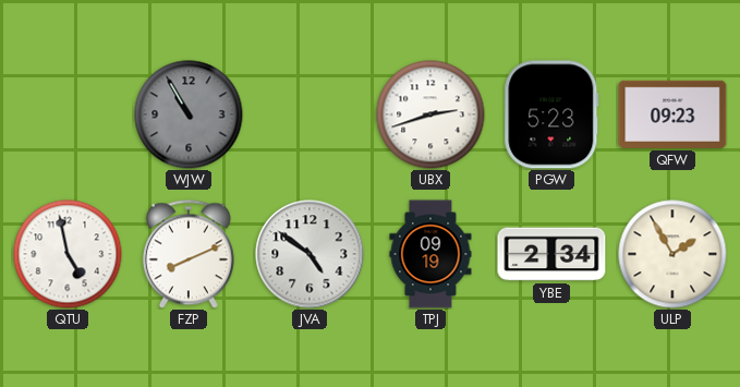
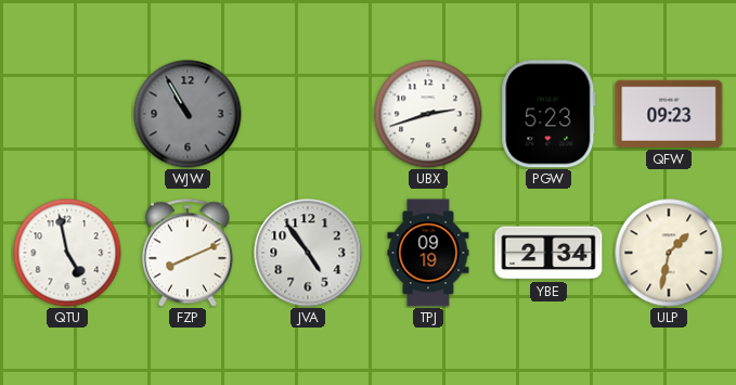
JVA: 4:51 -> 4:54 (308, 253)
ULP: 1:55 -> 1:32 (669, 253)
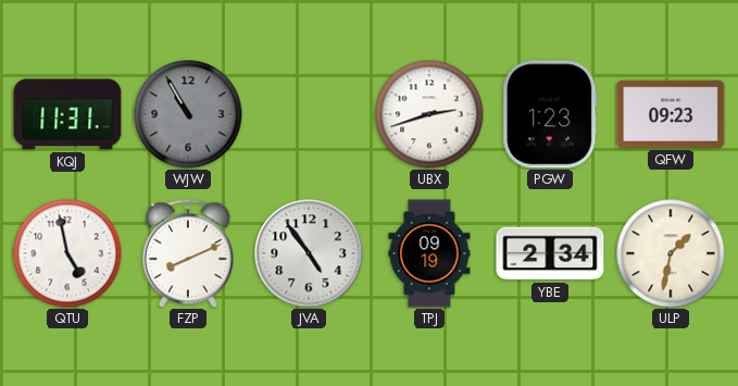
KQJ: none -> 11:31 (67, 114)
PGW: 5:23 -> 1:23 (550, 114)
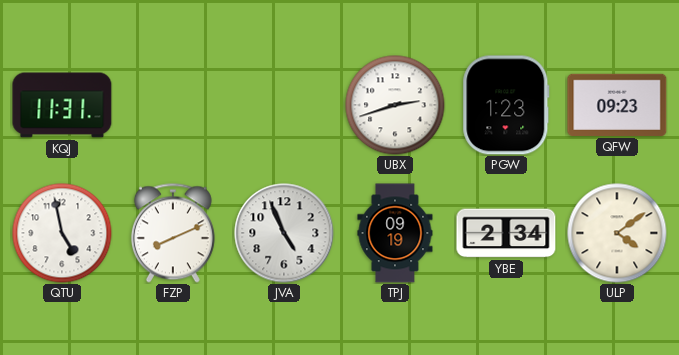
WJW: 10:55 -> none (188, 114)
JVA: 4:54 -> 4:56 (284, 233)
ULP: 1:32 -> 4:09 (617, 233)
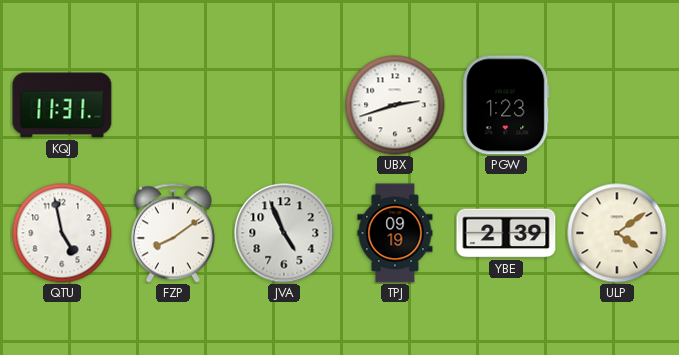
QFW: 09:23 -> none (617, 105)
FZP: 8:11 -> 8:09 (173, 233)
YBE: 2:34 -> 2:39 (506, 233)
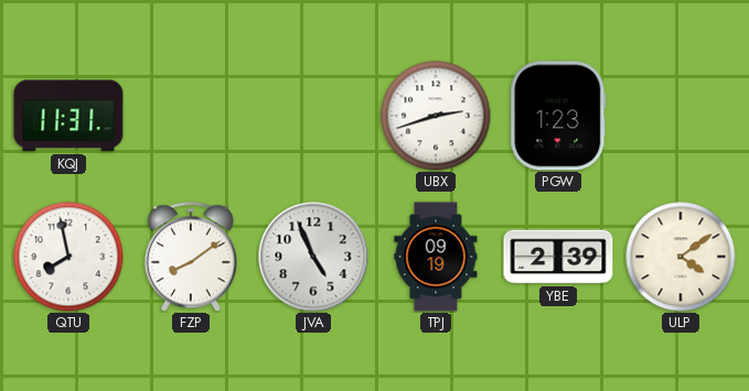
QTU: 4:58 -> 7:58 (68, 257)
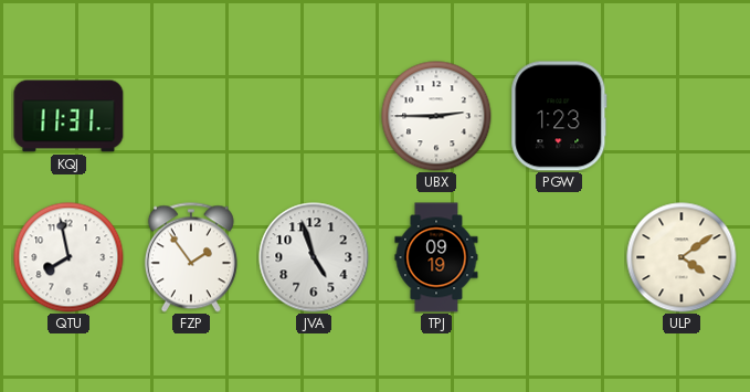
UBX: 2:42 -> 2:45 (436, 116)
FZP: 8:09 -> 1:54 (191, 257)
JVA: 4:56 -> 4:57 (314, 257)
YBE: 2:39 -> none (558, 257)
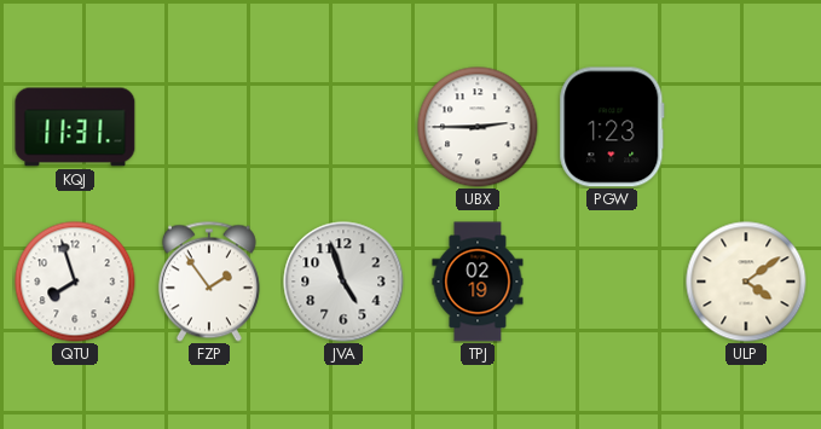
QTU: 7:58 -> 7:57 (75, 282)
TPJ: 09:19 -> 02:19 (478, 282)
